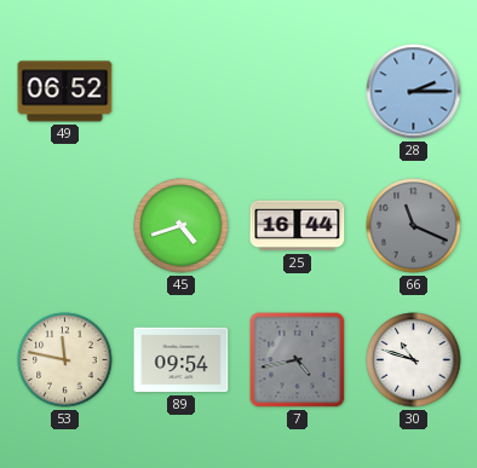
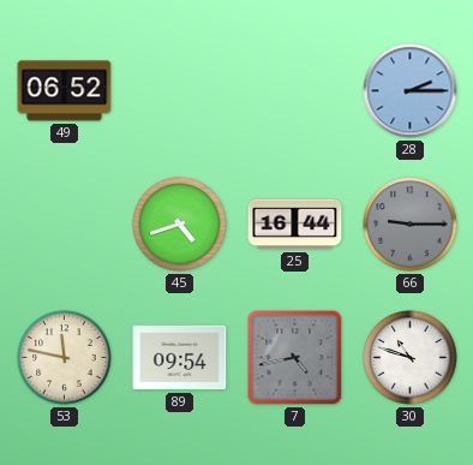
66: 11:19 -> 9:15 (411, 225)
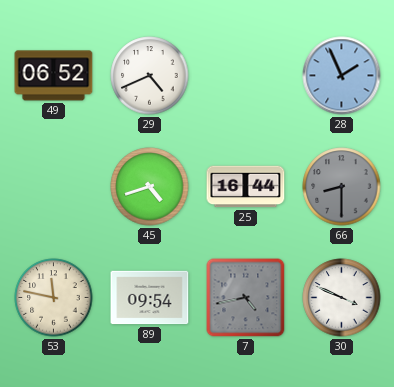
29: none -> 4:41 (150, 76)
28: 2:15 -> 1:56 (342, 76)
66: 9:15 -> 8:30 (342, 187)
30: 10:48 -> 3:49 (342, 298)
